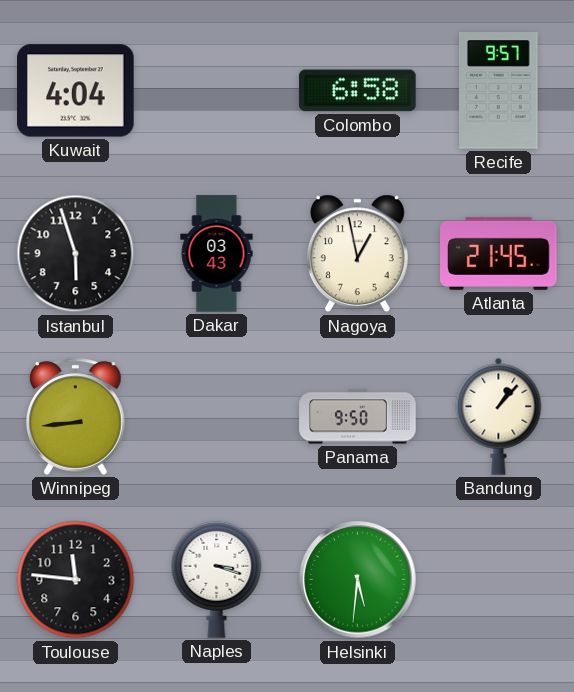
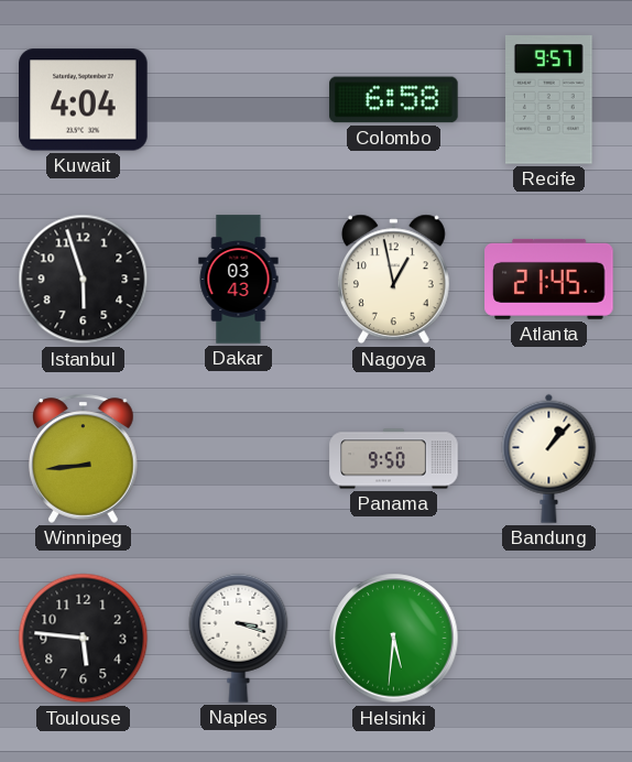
Toulouse: 11:46 -> 5:46 (84, 639)
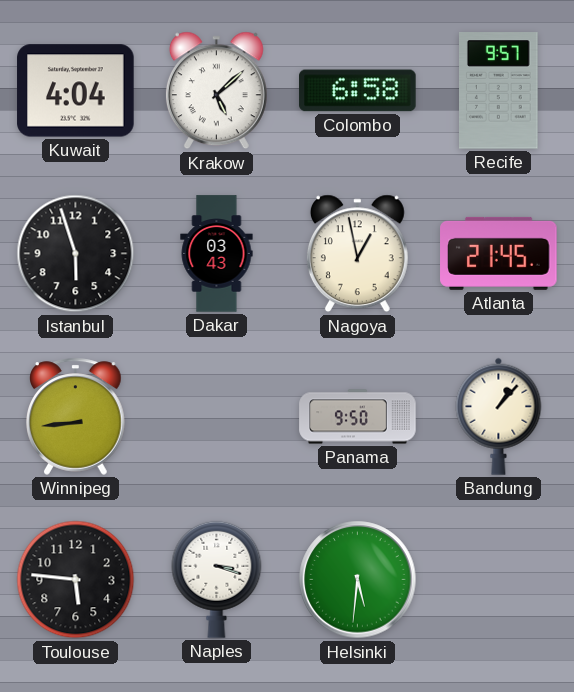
Krakow: none -> 5:08 (216, 91)
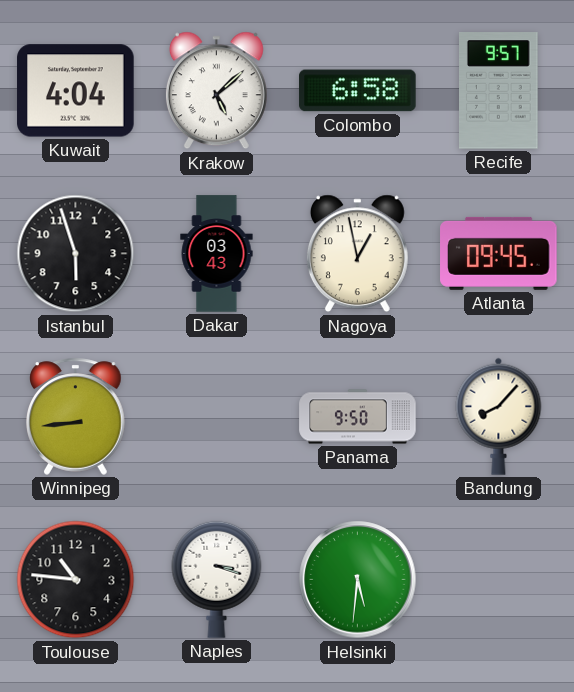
Atlanta: 21:45 -> 09:45 (499, 253)
Bandung: 1:07 -> 8:07 (499, 416)
Toulouse: 5:46 -> 10:46 (76, 580)
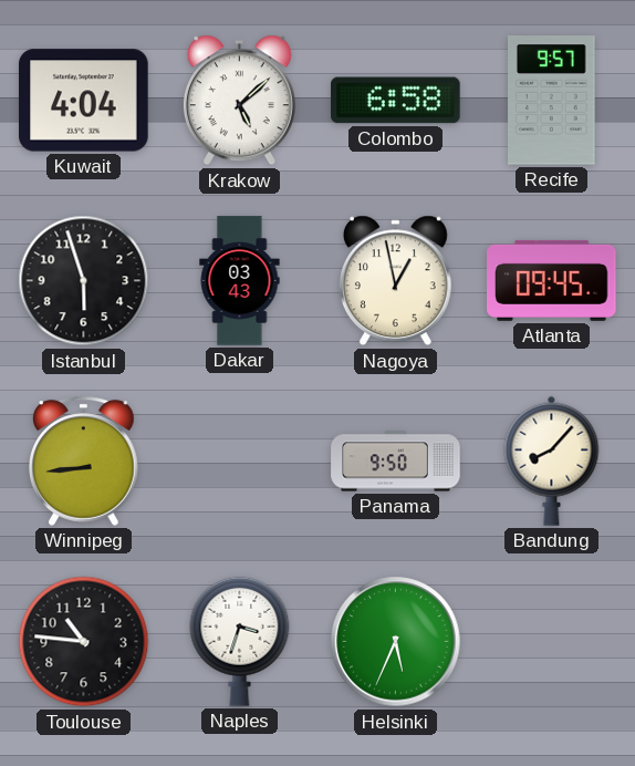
Naples: 3:18 -> 3:33 (240, 641)
Helsinki: 5:31 -> 5:34 (396, 642)
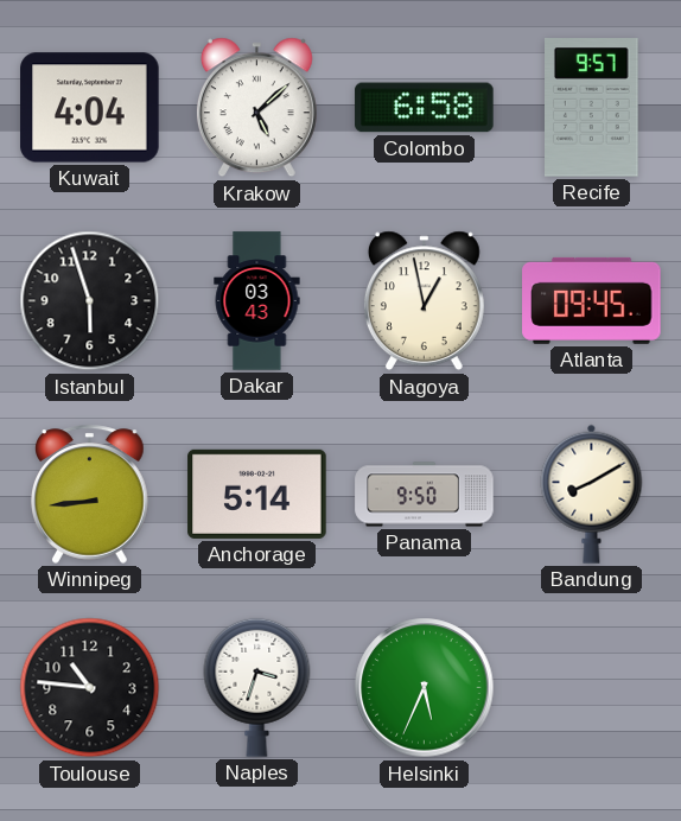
Anchorage: none -> 5:14 (257, 494)
Bandung: 8:07 -> 8:10 (592, 494)
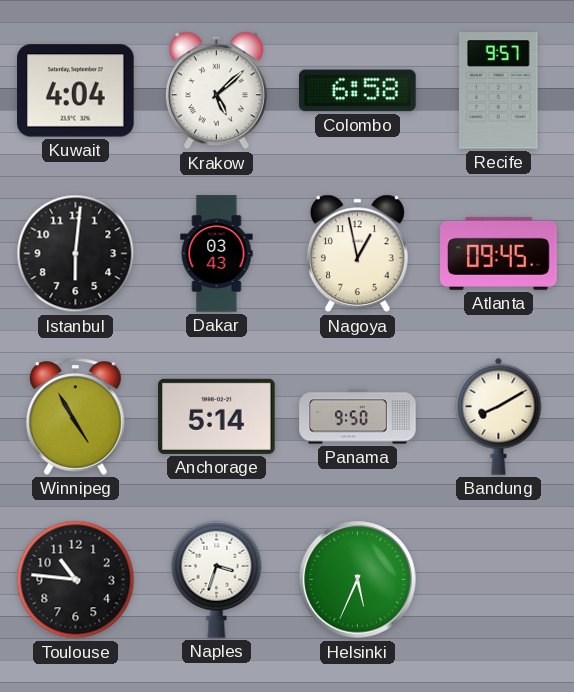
Istanbul: 5:57 -> 6:01 (76, 254)
Winnipeg: 8:44 -> 4:55 (76, 416)
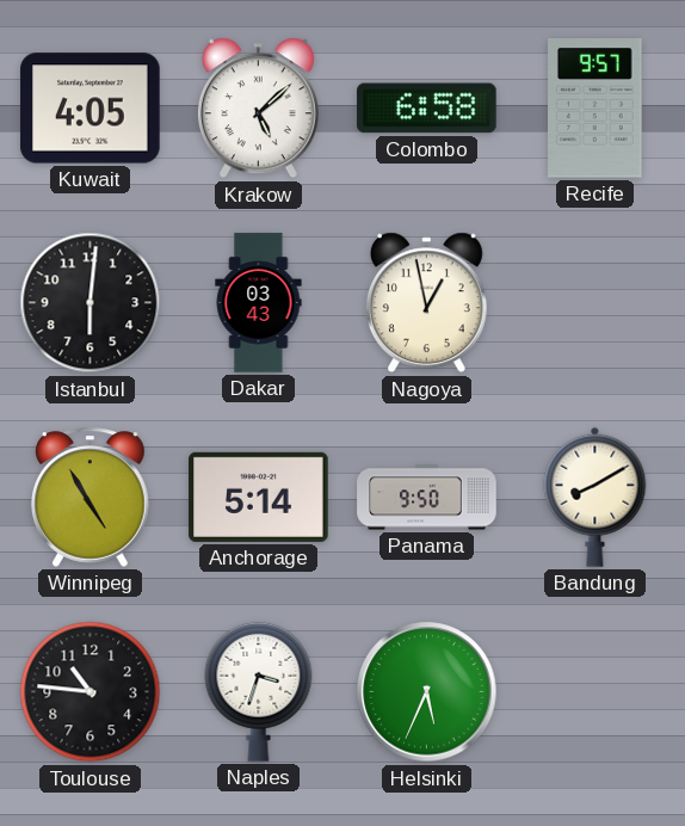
Kuwait: 4:04 -> 4:05 (91, 109)
Atlanta: 09:45 -> none (499, 253)
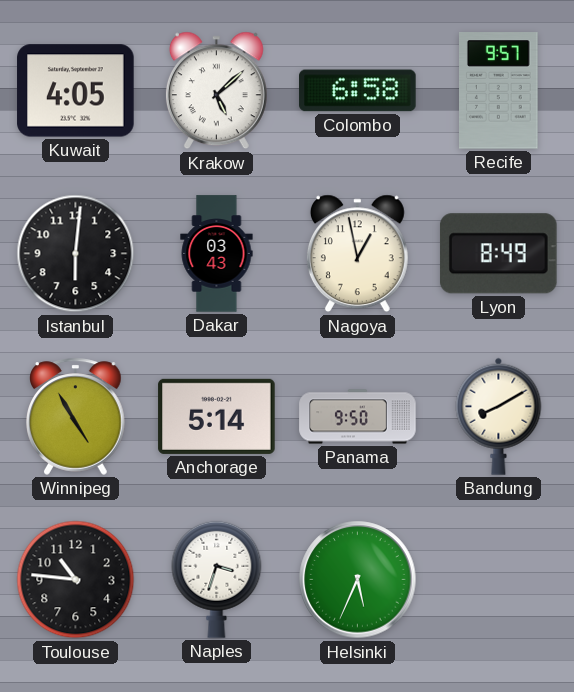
Lyon: none -> 8:49 (498, 254)
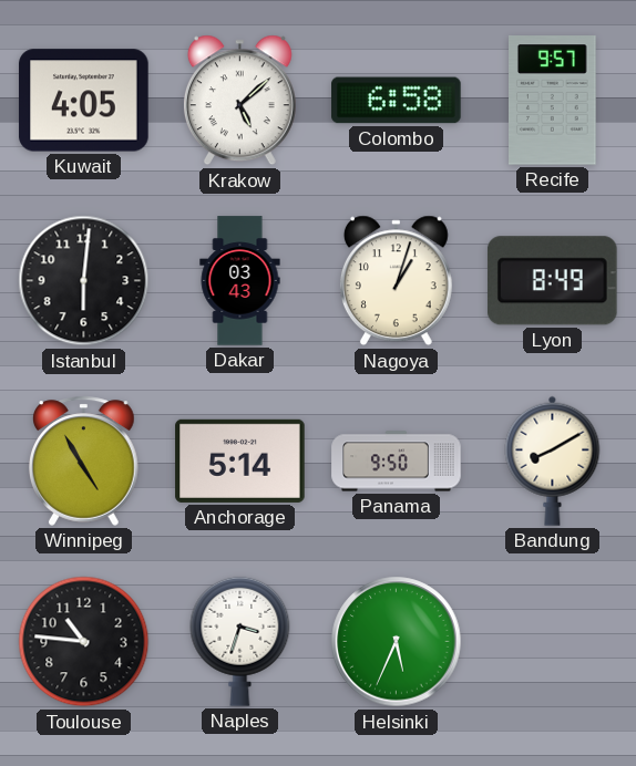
Nagoya: 12:58 -> 1:03 (396, 281)
